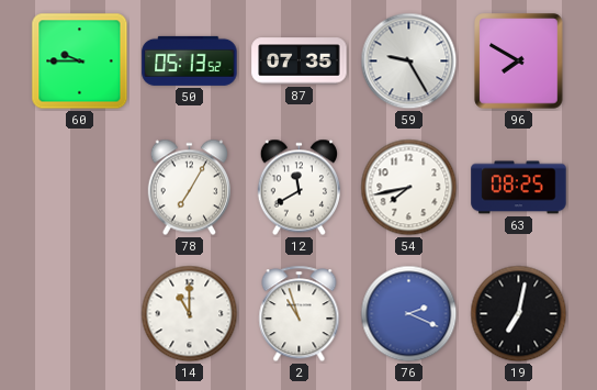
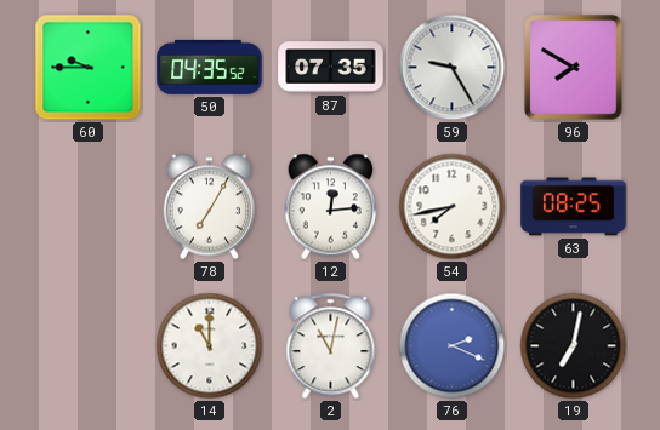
50: 05:13 -> 04:35 (210, 67)
12: 11:40 -> 12:14 (330, 207)
2: 10:57 -> 11:02 (331, 346)
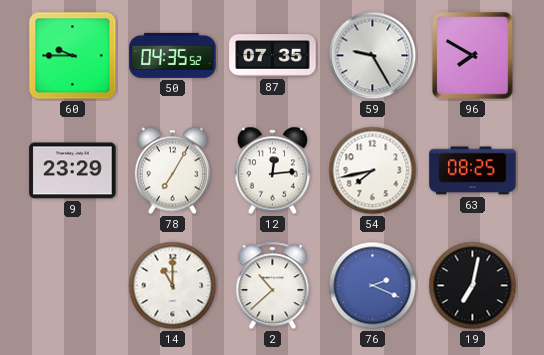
9: none -> 23:29 (73, 171)
2: 11:02 -> 10:38 (273, 286)
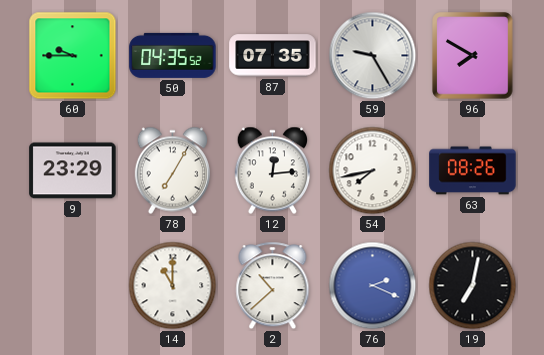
63: 08:25 -> 08:26 (473, 171)
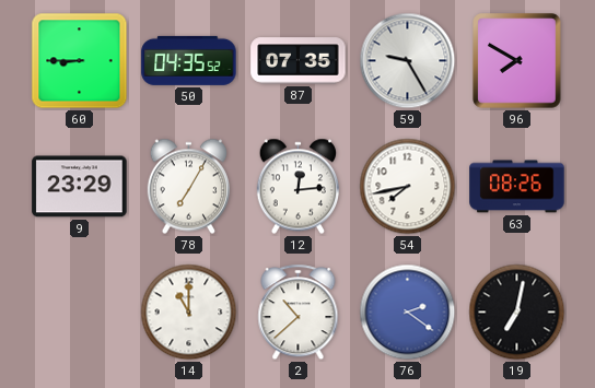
60: 9:45 -> 8:45 (80, 61)
76: 2:19 -> 2:21 (408, 313)
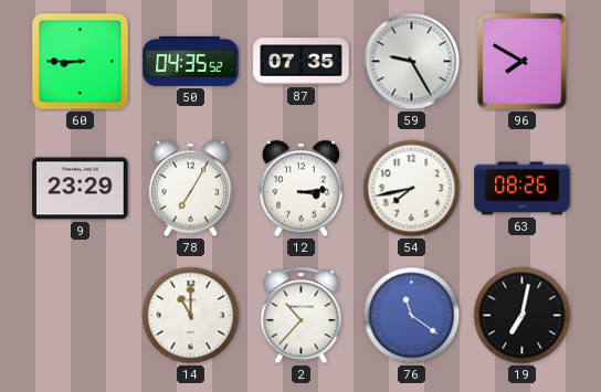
12: 12:14 -> 3:14 (300, 189)
2: 10:38 -> 10:37 (302, 316)
76: 2:21 -> 11:21 (412, 316)
